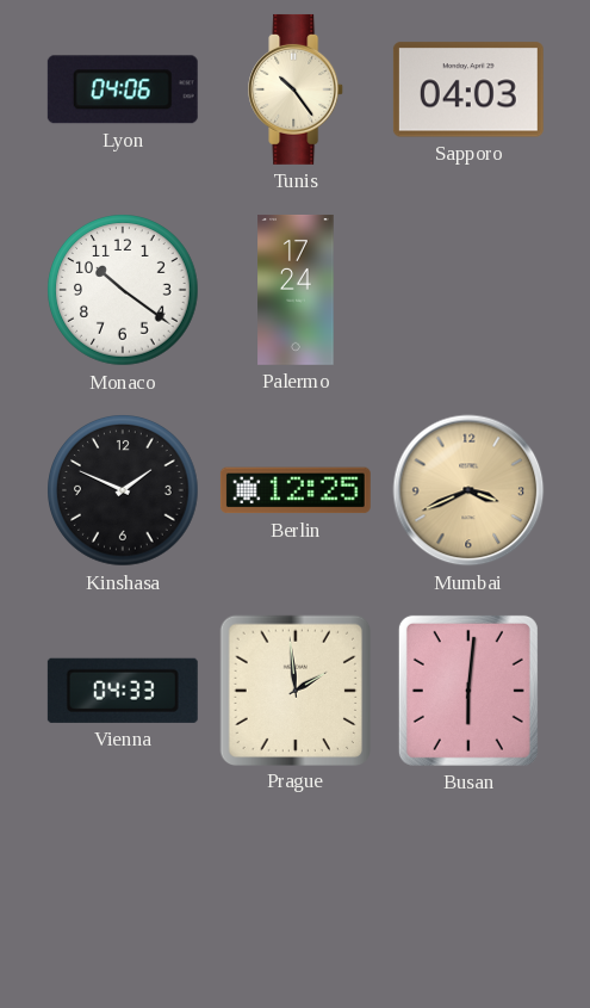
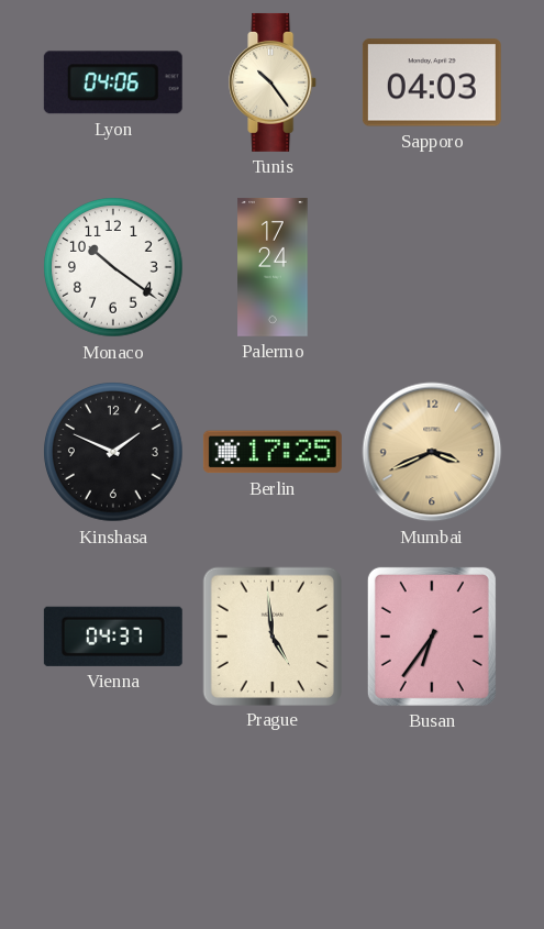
Berlin: 12:25 -> 17:25 (273, 452)
Vienna: 04:33 -> 04:37 (113, 637)
Prague: 1:59 -> 4:59 (271, 635)
Busan: 6:01 -> 6:36 (432, 637)
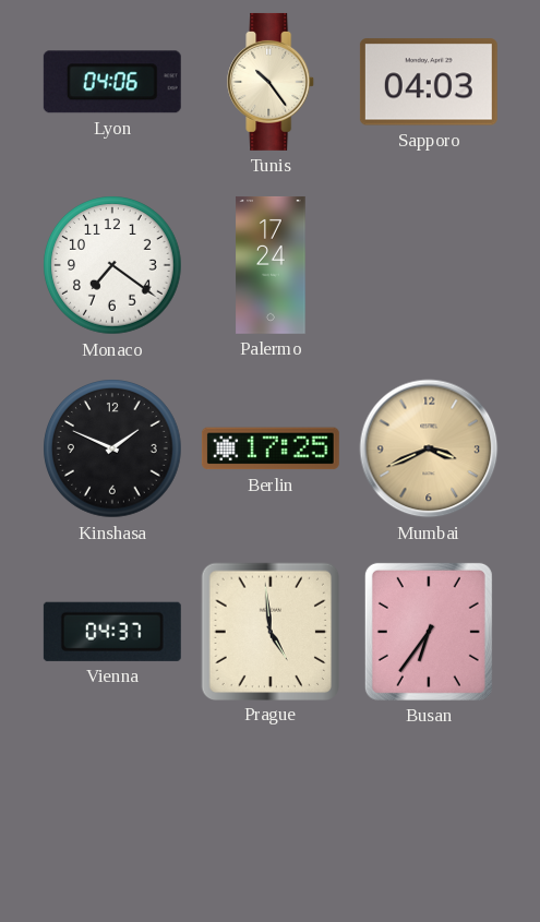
Monaco: 10:21 -> 7:21 (112, 265)
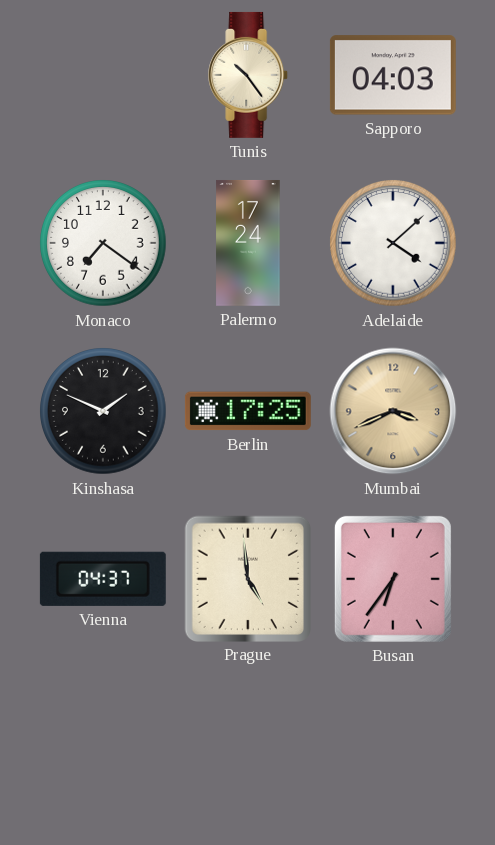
Lyon: 04:06 -> none (112, 82)
Adelaide: none -> 4:08 (393, 243)
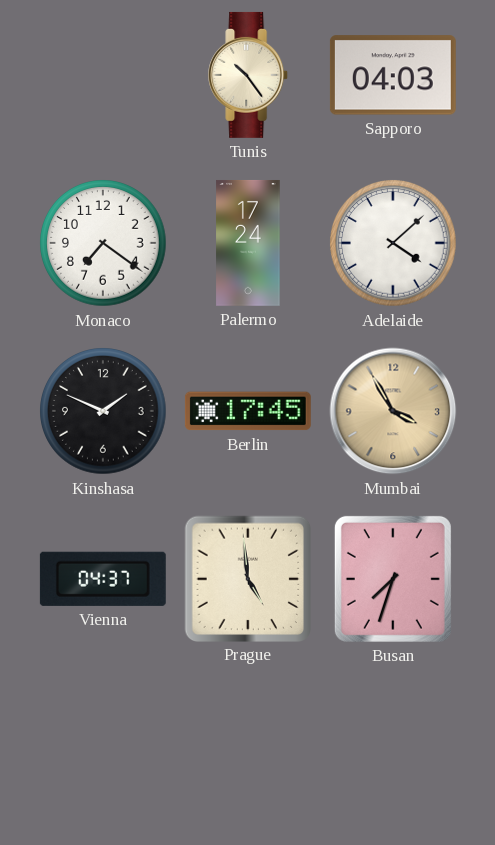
Berlin: 17:25 -> 17:45 (248, 411)
Mumbai: 3:41 -> 3:55 (393, 411)
Busan: 6:36 -> 7:33 (393, 579)
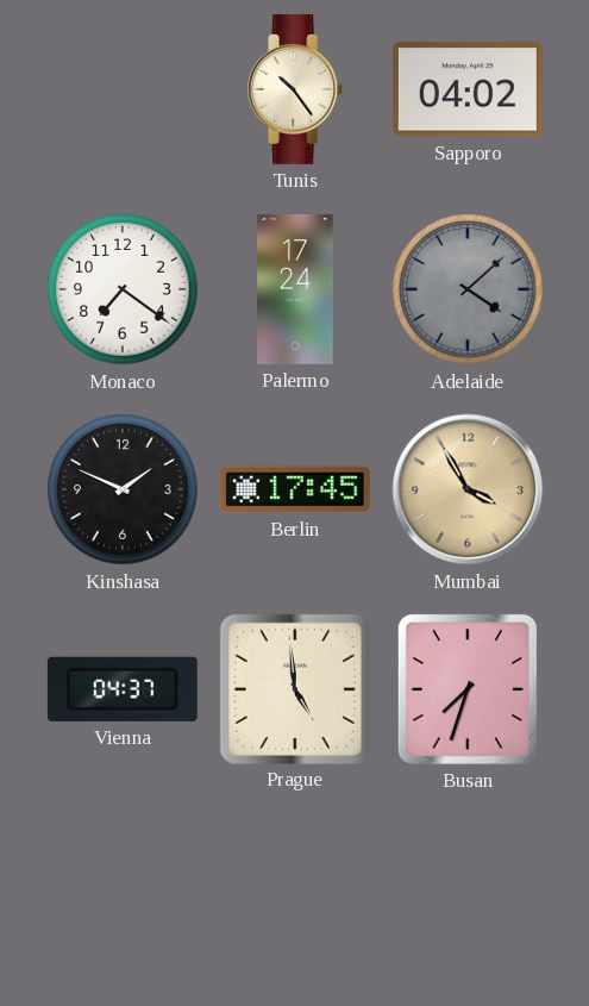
Sapporo: 04:03 -> 04:02 (468, 89)
Adelaide dial: white -> grey (468, 289)
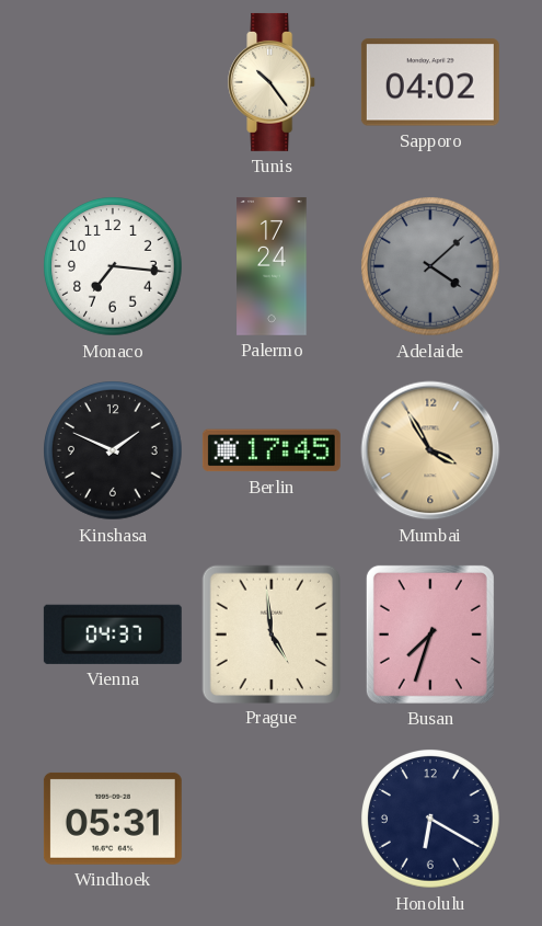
Monaco: 7:21 -> 7:16 (113, 266)
Windhoek: none -> 05:31 (113, 819)
Honolulu: none -> 6:20 (430, 819)
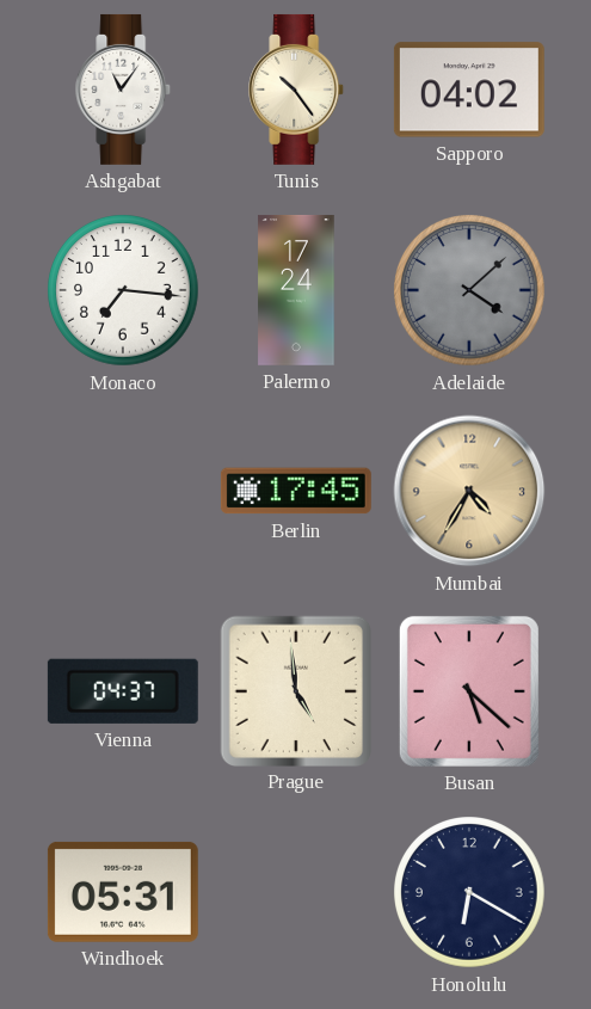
Ashgabat: none -> 11:06 (124, 90)
Kinshasa: 1:49 -> none (113, 450)
Mumbai: 3:55 -> 4:35 (469, 491)
Busan: 7:33 -> 5:22 (469, 691)
